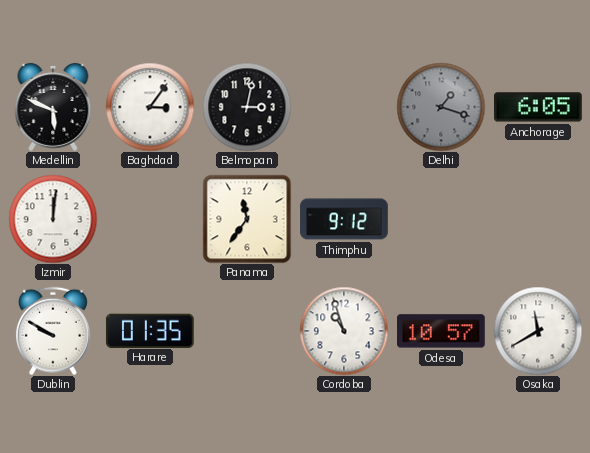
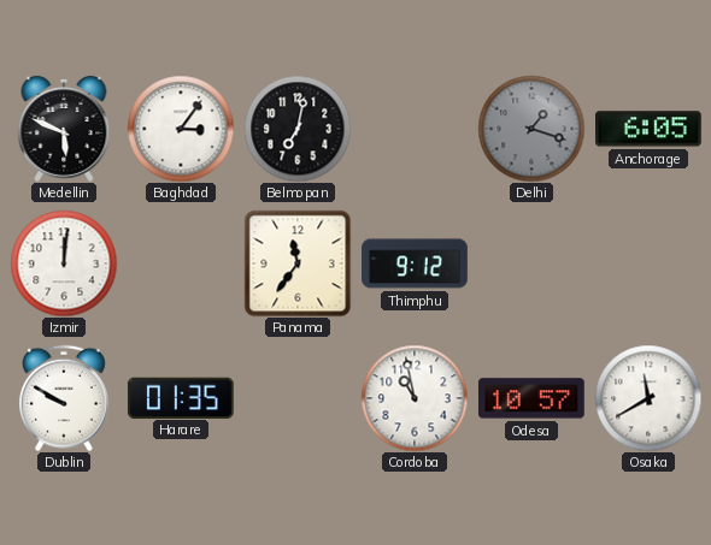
Belmopan: 3:02 -> 7:02 (298, 129)
Cordoba: 10:57 -> 10:58 (415, 398)
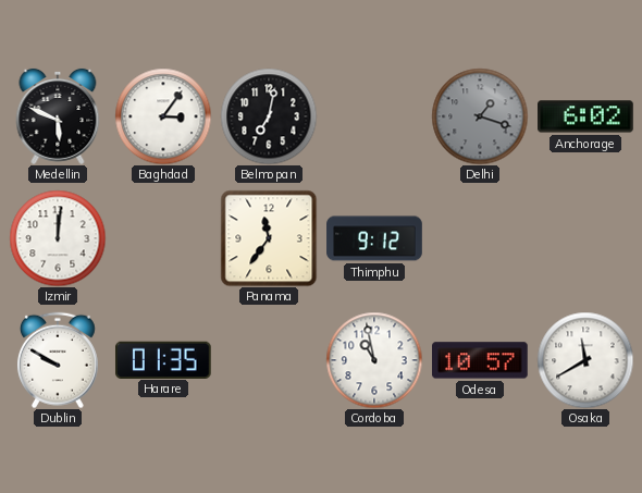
Anchorage: 6:05 -> 6:02 (587, 116)
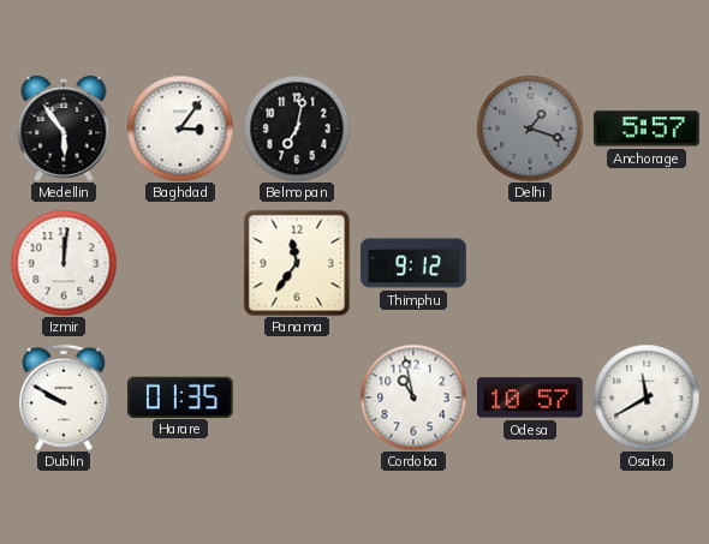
Medellin: 5:49 -> 5:54 (64, 128)
Anchorage: 6:02 -> 5:57 (648, 128)
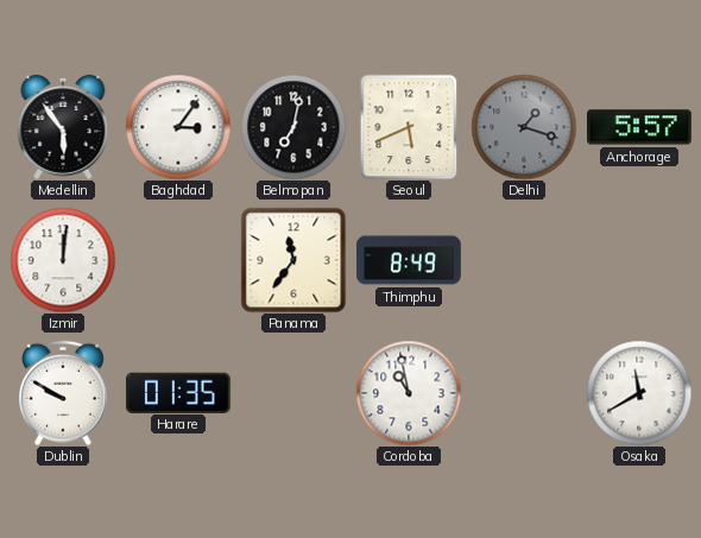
Seoul: none -> 5:41 (409, 127)
Thimphu: 9:12 -> 8:49 (409, 260)
Odesa: 10:57 -> none (531, 397)
